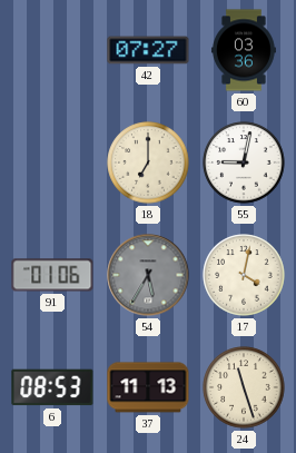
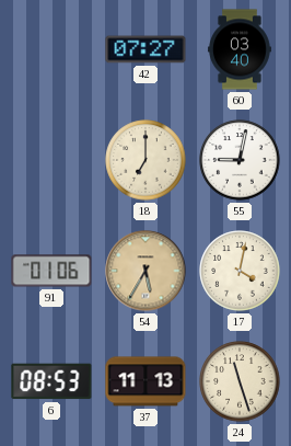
60: 03:36 -> 03:40 (240, 49)
54 dial: grey -> champagne (145, 271)
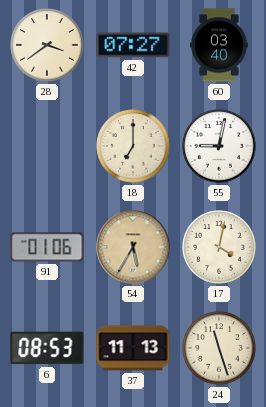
28: none -> 3:39 (47, 45)
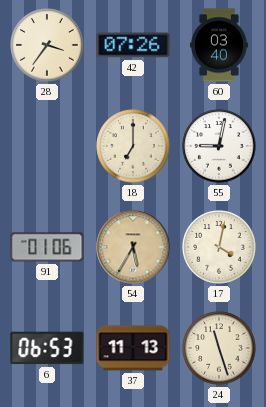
28: 3:39 -> 3:36 (47, 45)
42: 07:27 -> 07:26 (133, 45)
6: 08:53 -> 06:53 (47, 348)
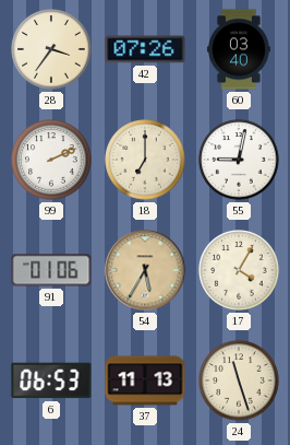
99: none -> 2:11 (51, 160)
17: 4:02 -> 4:05 (239, 270)
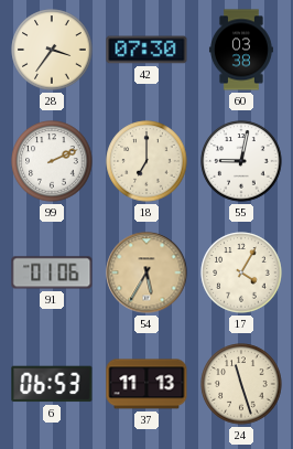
42: 07:26 -> 07:30 (146, 50)
60: 03:40 -> 03:38 (241, 50)
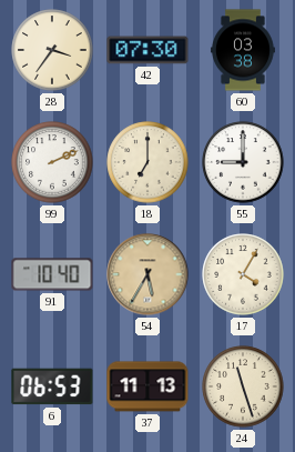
55: 9:02 -> 9:00 (243, 162)
91: 01:06 -> 10:40 (52, 274)
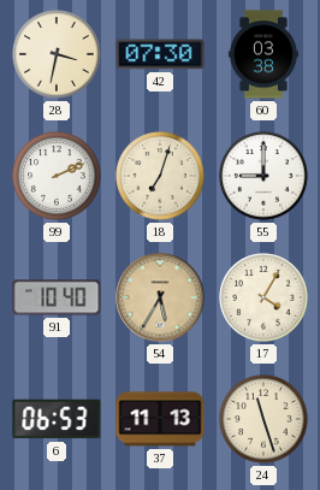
28: 3:36 -> 3:32 (57, 54)
18: 7:00 -> 7:03 (160, 176)
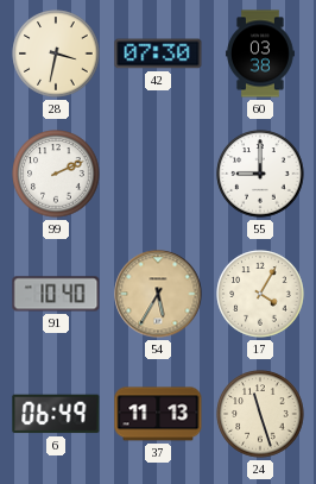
18: 7:03 -> none (160, 176)
6: 06:53 -> 06:49 (56, 414)
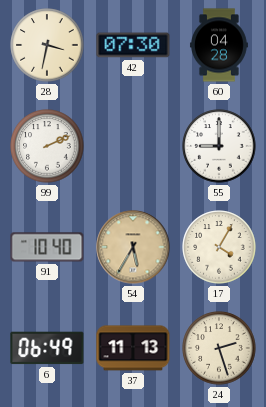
60: 03:38 -> 04:28 (219, 45)
24: 11:27 -> 2:27 (219, 348)
